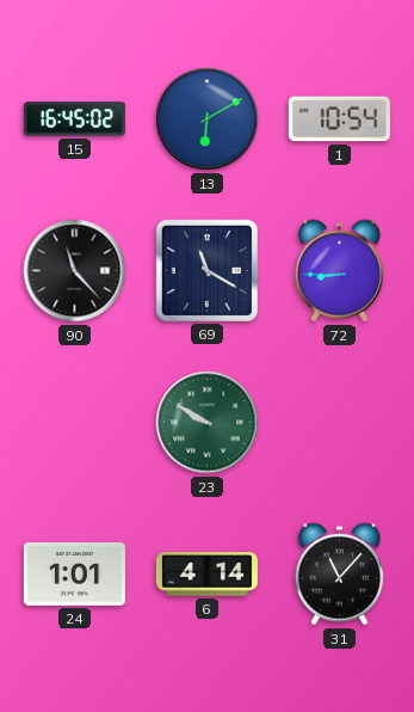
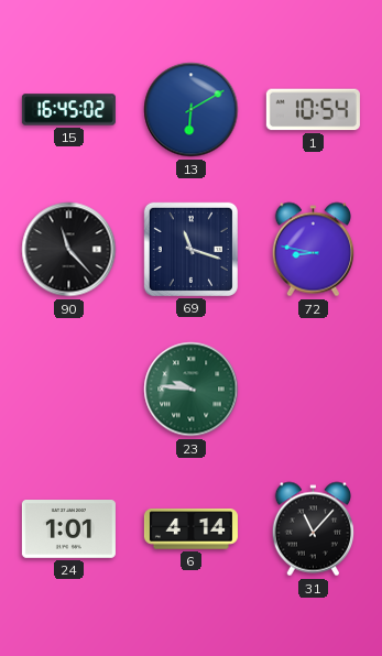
69: 11:20 -> 11:18 (190, 249)
72: 8:45 -> 8:47 (314, 250)
23: 9:50 -> 9:46 (192, 390)
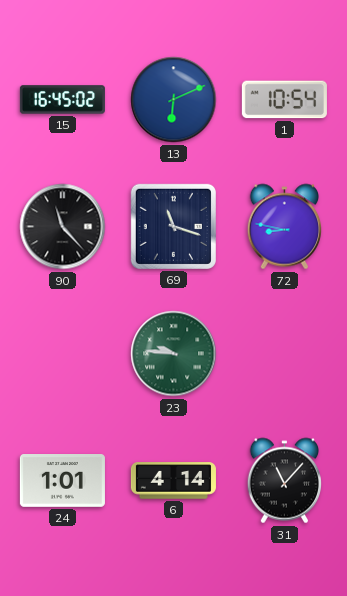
13: 6:10 -> 6:11 (174, 100)
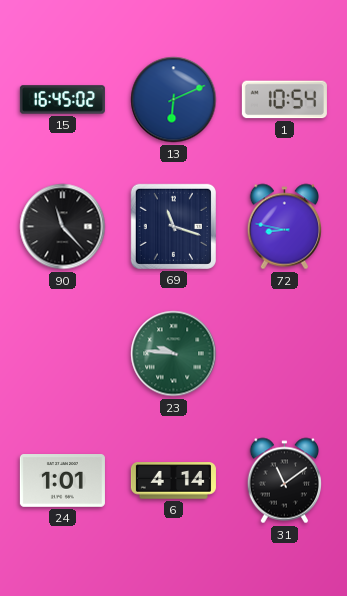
31: 11:07 -> 11:09 (285, 481)
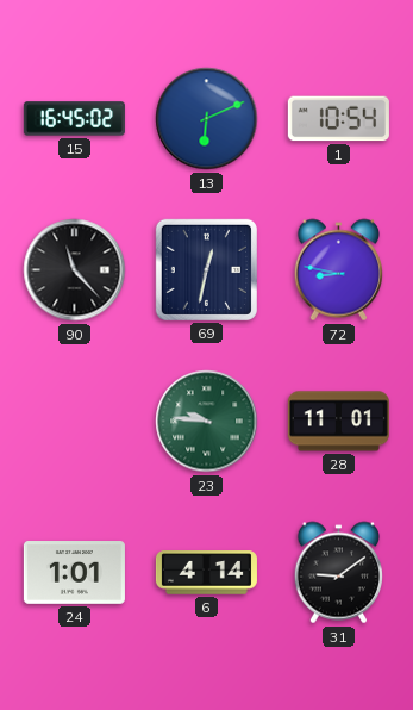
69: 11:18 -> 12:32 (206, 269)
28: none -> 11:01 (338, 422)
31: 11:09 -> 9:09 (339, 573)
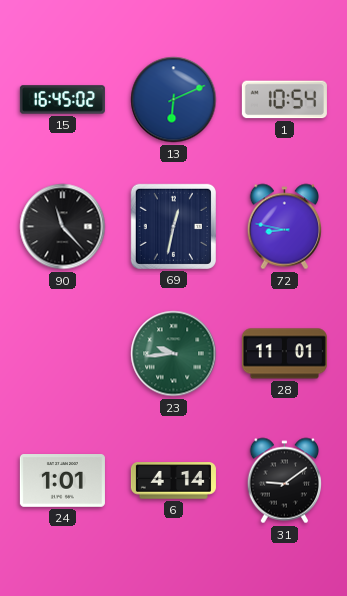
23: 9:46 -> 9:44 (174, 354)
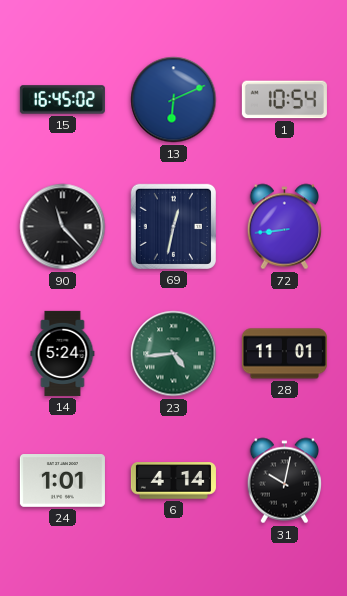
72: 8:47 -> 8:44 (285, 227)
14: none -> 5:24 (63, 353)
23: 9:44 -> 4:44 (174, 354)
31: 9:09 -> 10:02 (285, 481)
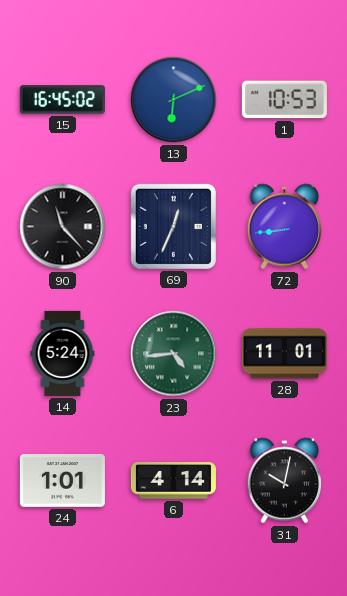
1: 10:54 -> 10:53 (284, 100)
69: 12:32 -> 12:34 (173, 226)
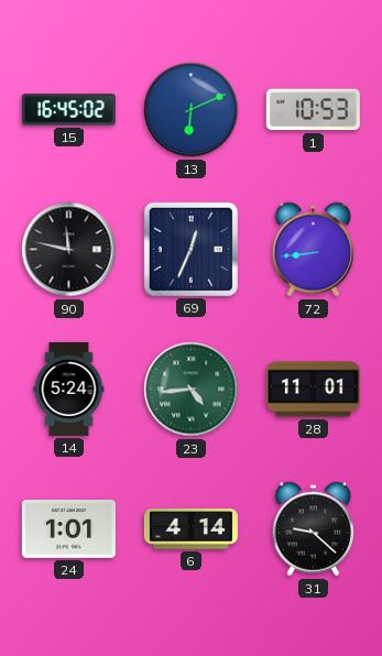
90: 11:23 -> 11:47 (69, 250)
31: 10:02 -> 9:22 (314, 529)
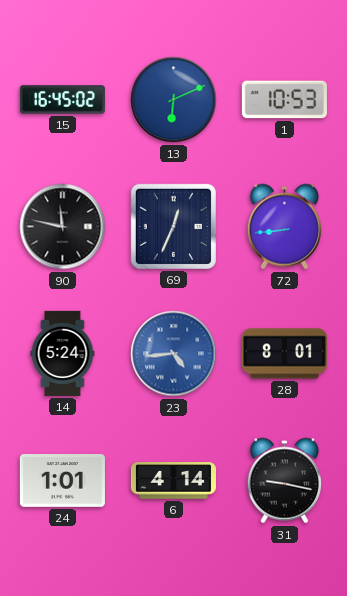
23 dial: green -> blue (174, 354)
28: 11:01 -> 8:01 (284, 354)
31: 9:22 -> 9:17 (285, 481)
